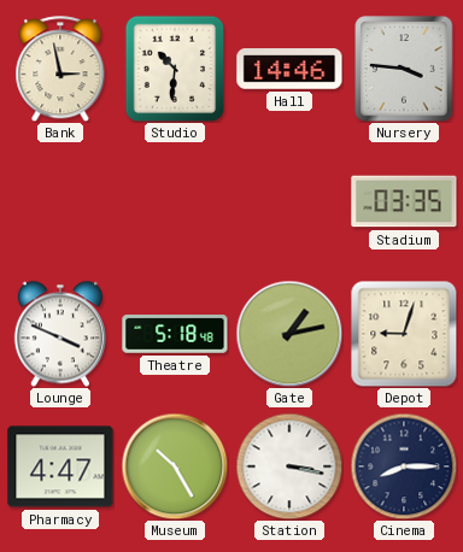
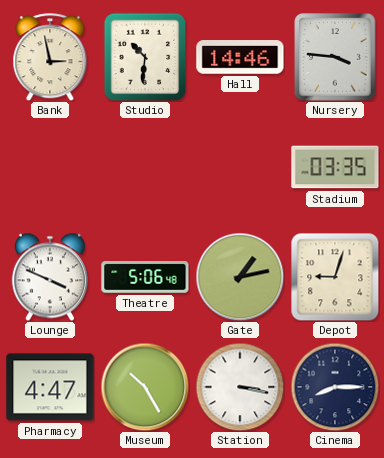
Theatre: 5:18 -> 5:06 (145, 277)
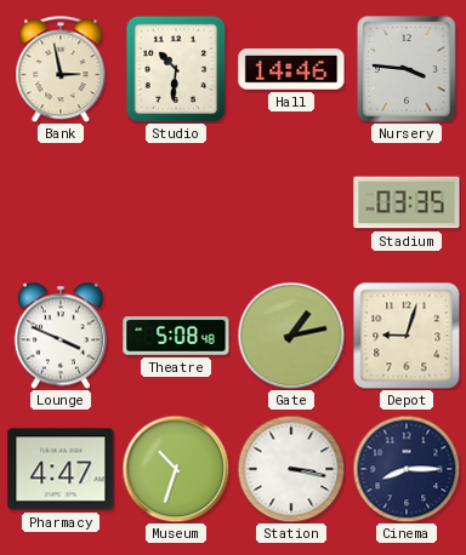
Theatre: 5:06 -> 5:08 (176, 336)
Museum: 10:25 -> 10:33 (176, 469)
